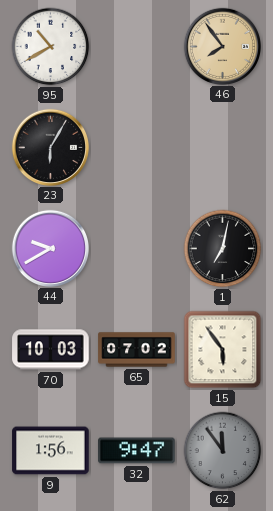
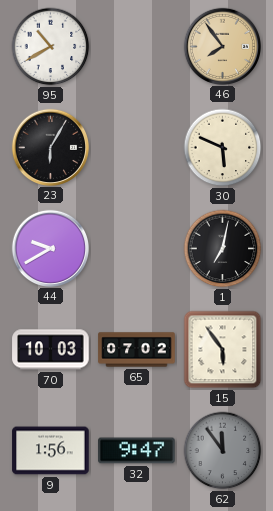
30: none -> 5:49 (223, 148)
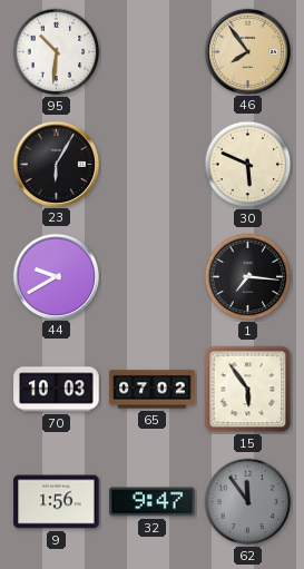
95: 10:40 -> 10:31 (57, 52)
1: 7:02 -> 7:16 (248, 277)
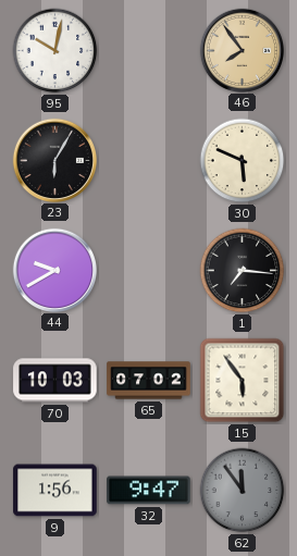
95: 10:31 -> 10:02 (55, 51)
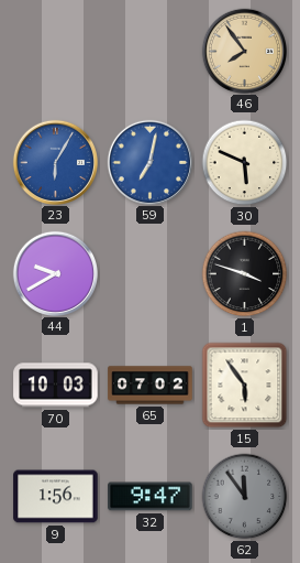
95: 10:02 -> none (55, 51)
23 dial: black -> blue (55, 162)
59: none -> 7:02 (149, 162)
1: 7:16 -> 3:48 (245, 274)
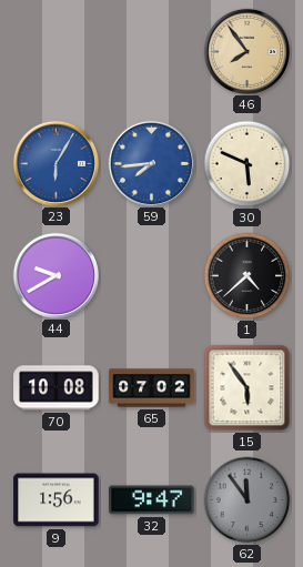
59: 7:02 -> 7:44 (151, 163)
1: 3:48 -> 4:38 (248, 276)
70: 10:03 -> 10:08 (57, 388)
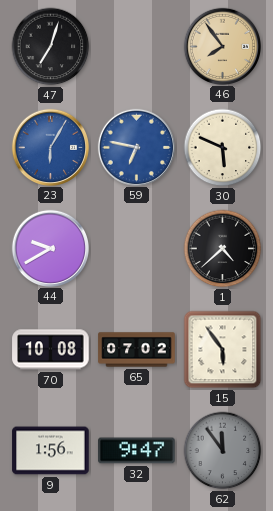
47: none -> 7:03 (51, 47)
59: 7:44 -> 6:47 (136, 147)
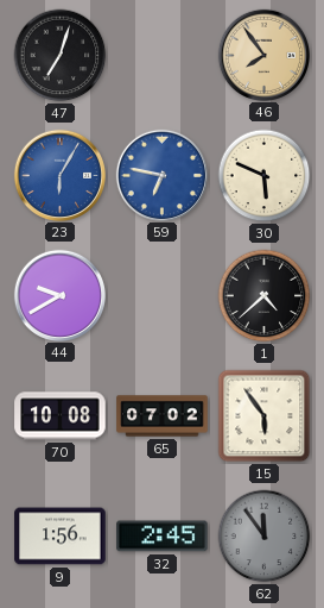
32: 9:47 -> 2:45 (163, 537)
